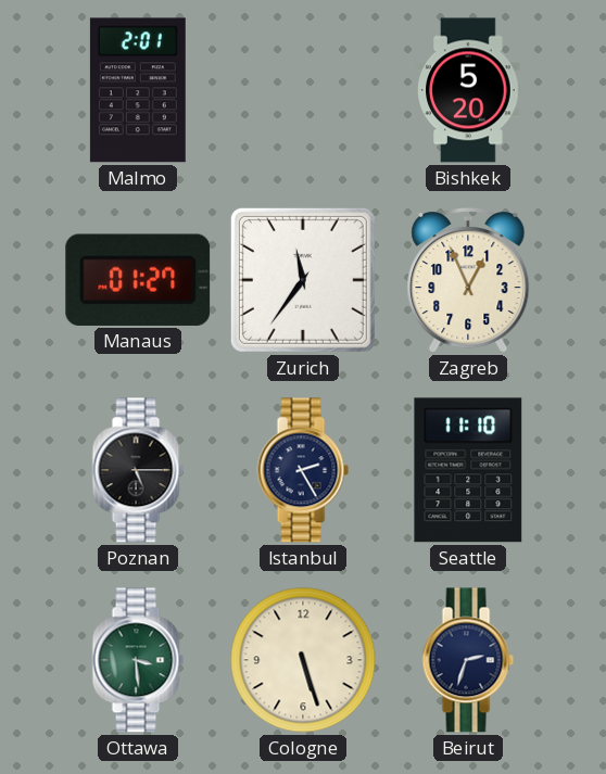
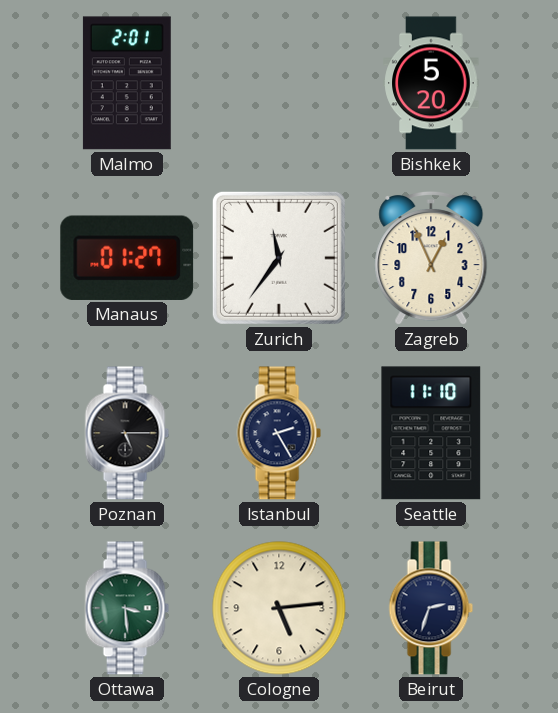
Cologne: 5:27 -> 5:14 (279, 608)
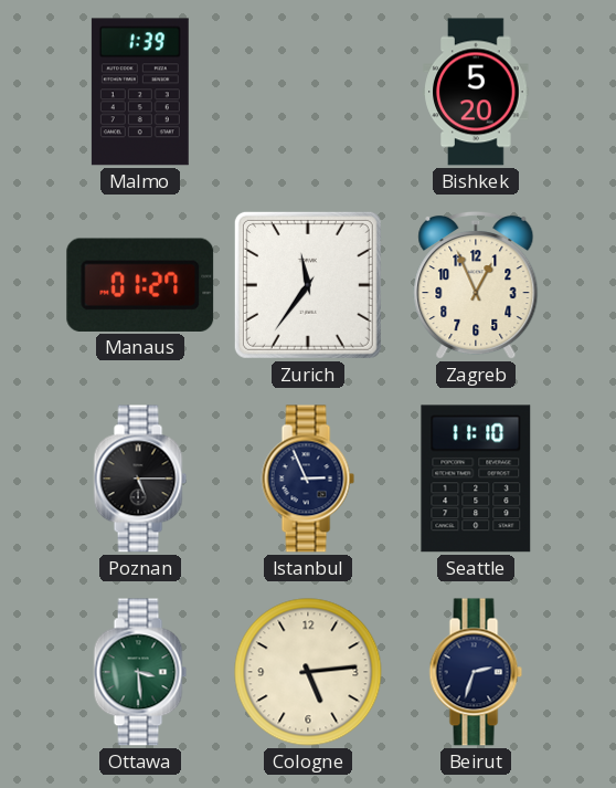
Malmo: 2:01 -> 1:39 (140, 92)
Istanbul: 2:25 -> 2:56 (308, 479)
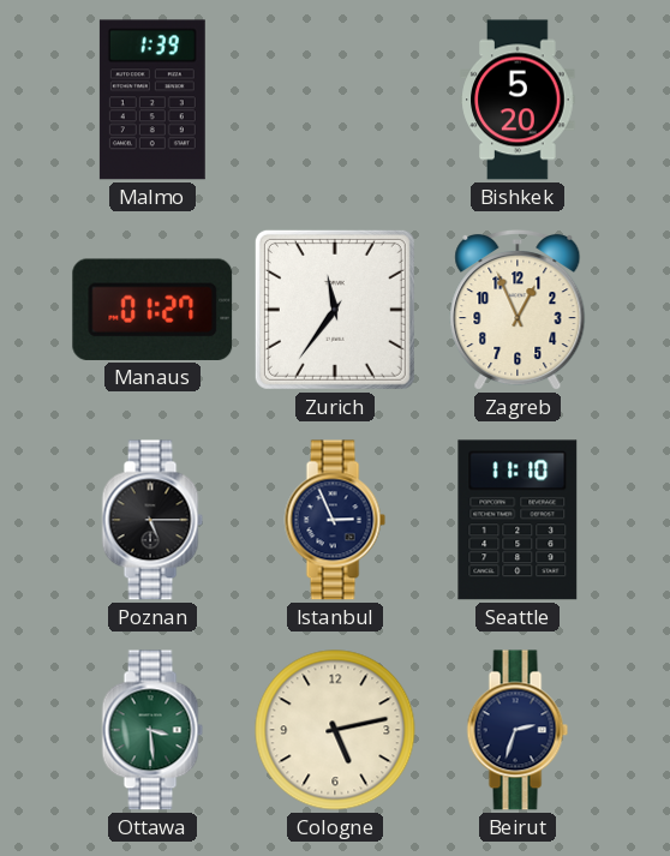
Cologne: 5:14 -> 5:13 (335, 730)
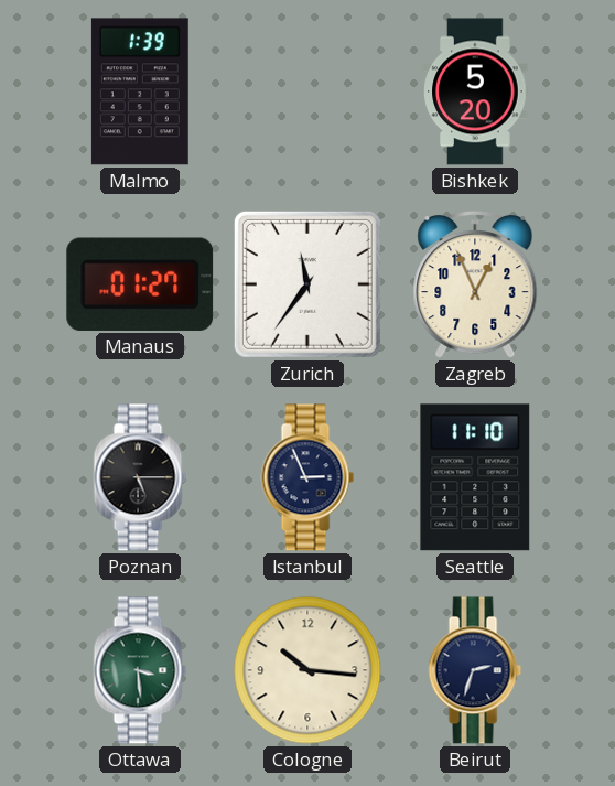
Cologne: 5:13 -> 10:16 (307, 670)
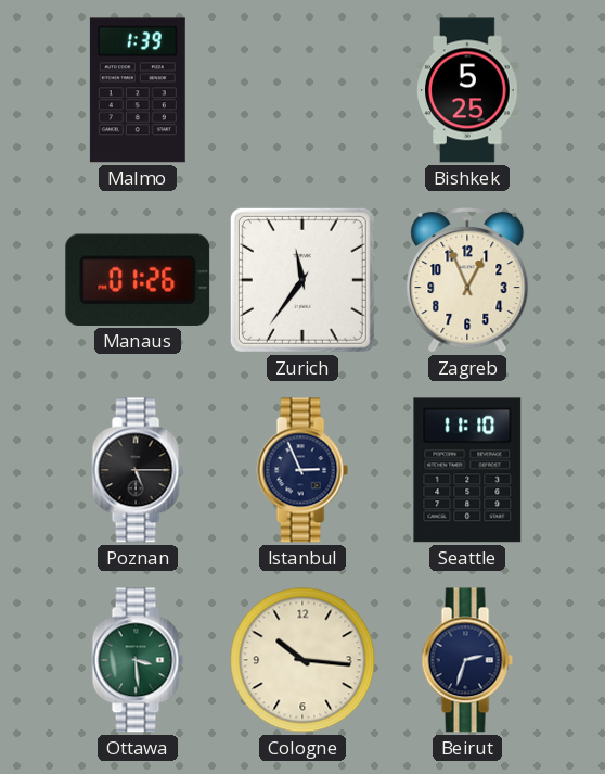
Bishkek: 5:20 -> 5:25 (467, 90)
Manaus: 01:27 -> 01:26 (138, 280)
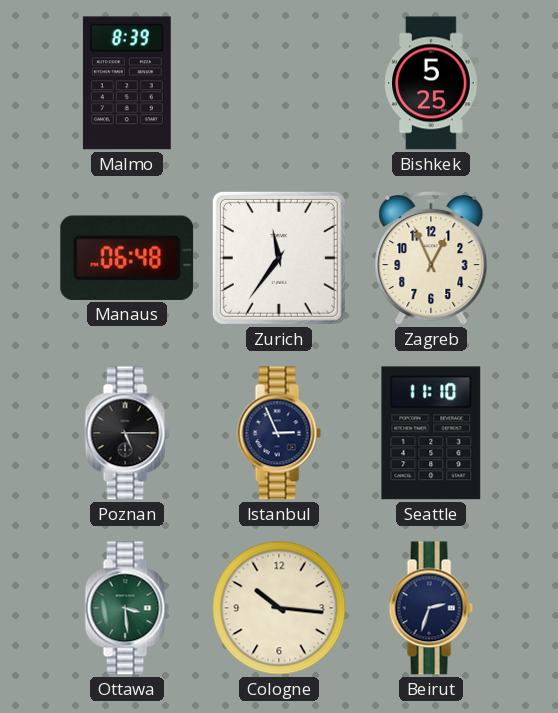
Malmo: 1:39 -> 8:39 (127, 83)
Manaus: 01:26 -> 06:48 (127, 258)
